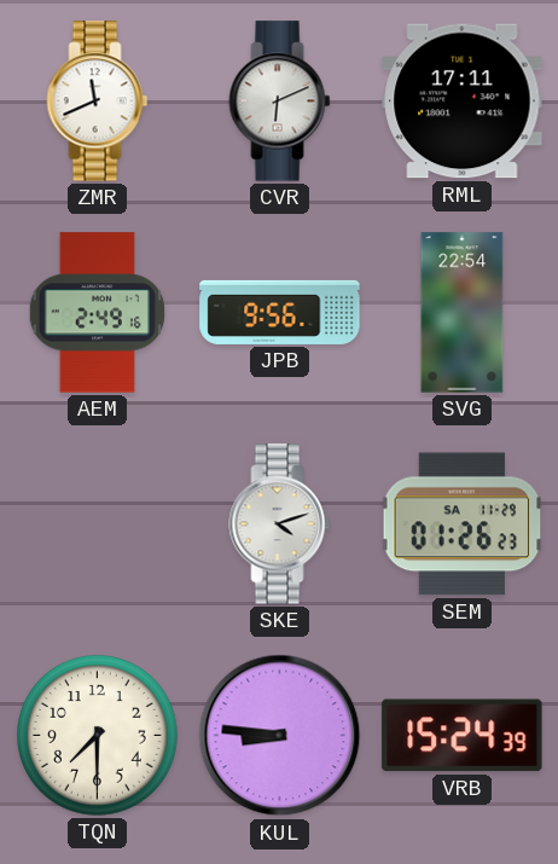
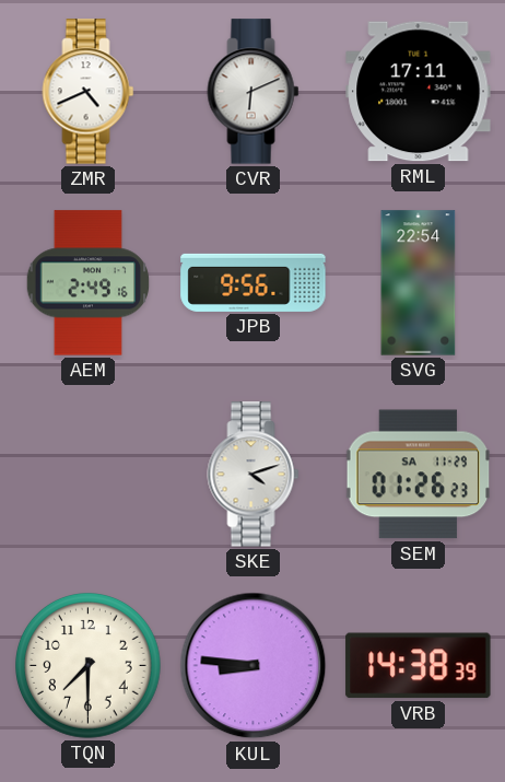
ZMR: 11:41 -> 4:41 (89, 92)
VRB: 15:24 -> 14:38 (419, 666)
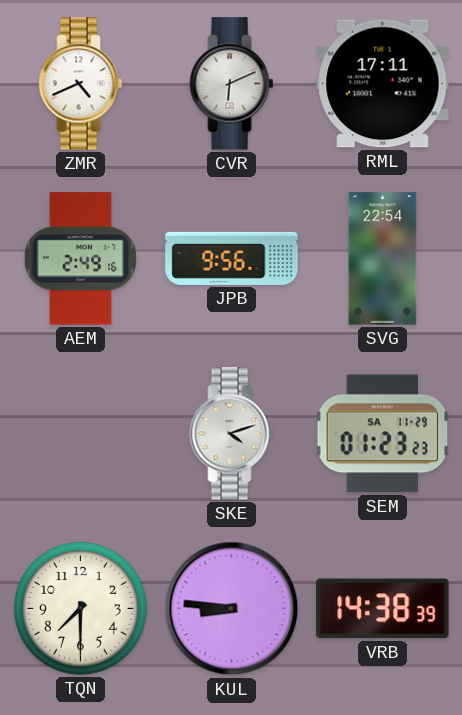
SEM: 01:26 -> 01:23 (383, 434)
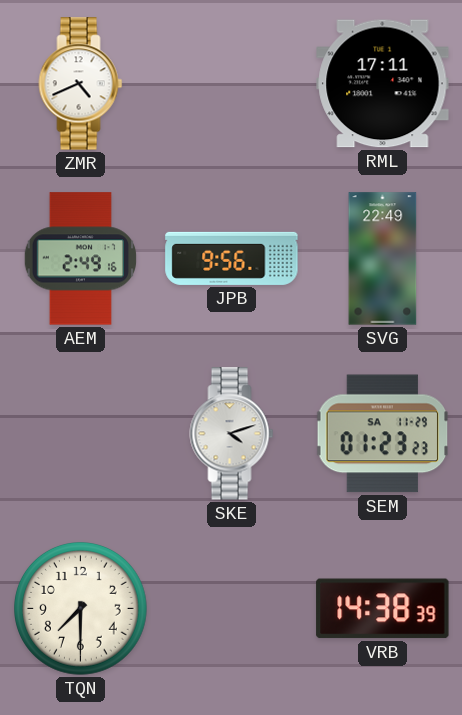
CVR: 6:11 -> none (232, 84)
SVG: 22:54 -> 22:49 (383, 259)
KUL: 8:46 -> none (232, 609)
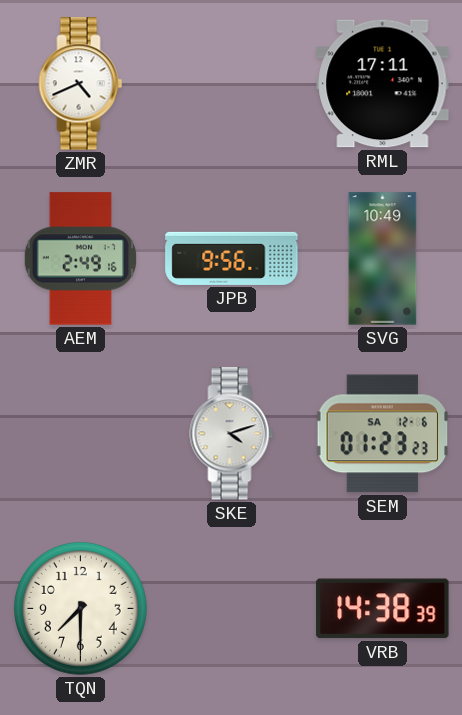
SVG: 22:49 -> 10:49 (383, 259)
SEM date: SA 11-29 -> SA 12-6 (383, 434)
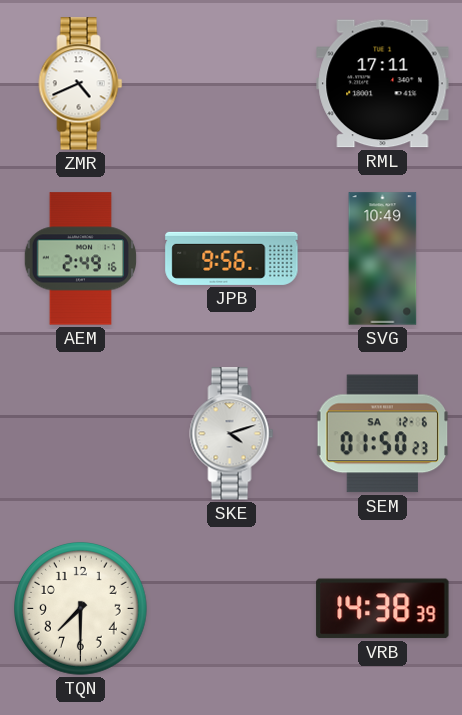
SEM: 01:23 -> 01:50 (383, 434)
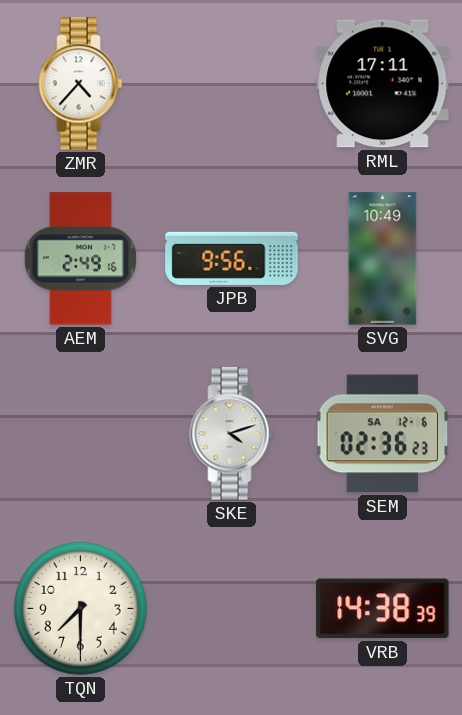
ZMR: 4:41 -> 4:37 (81, 84)
SEM: 01:50 -> 02:36 (383, 434)
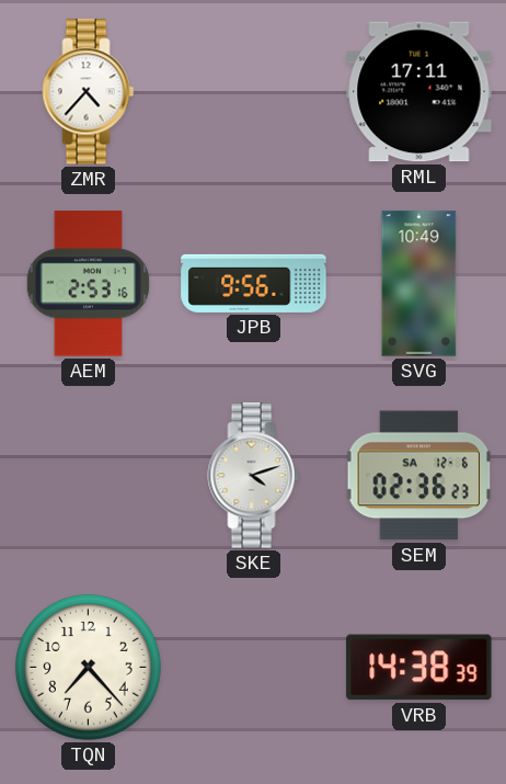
AEM: 2:49 -> 2:53 (88, 284)
TQN: 7:30 -> 7:23 (89, 668)
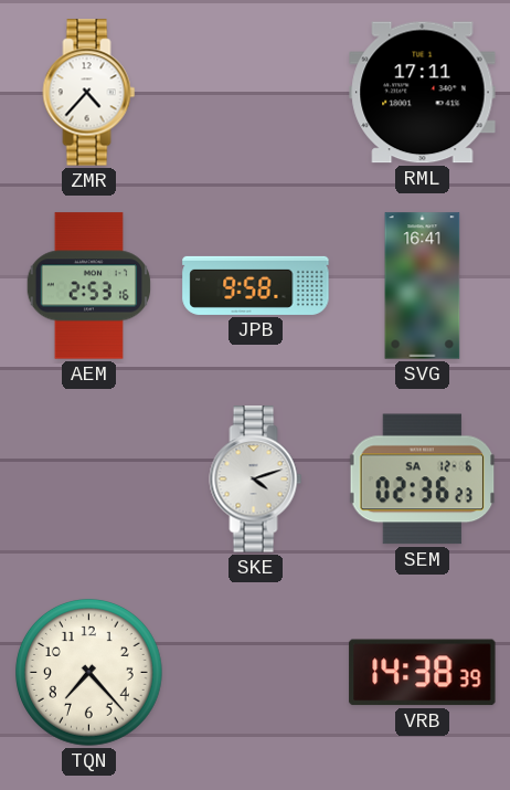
JPB: 9:56 -> 9:58 (256, 285)
SVG: 10:49 -> 16:41 (423, 286)
